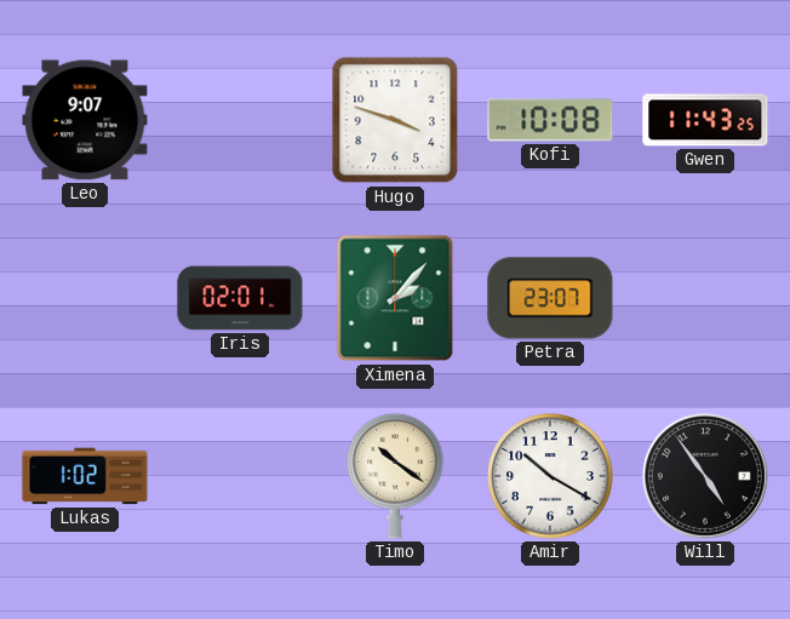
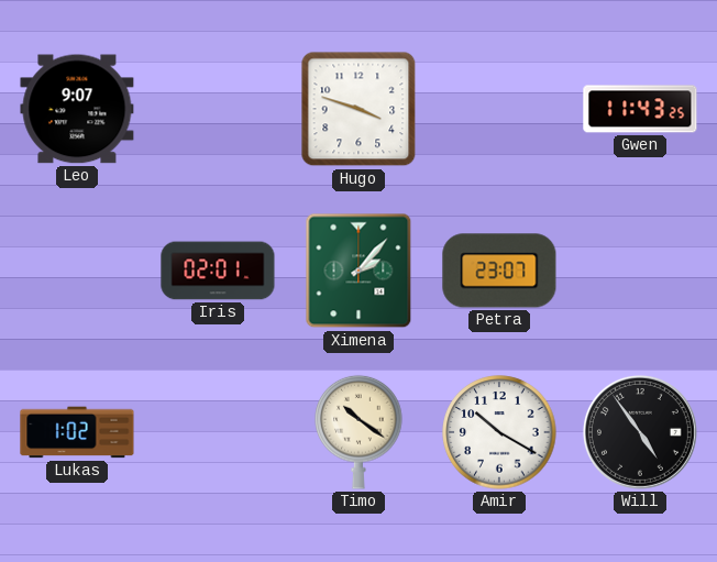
Kofi: 10:08 -> none (550, 120)
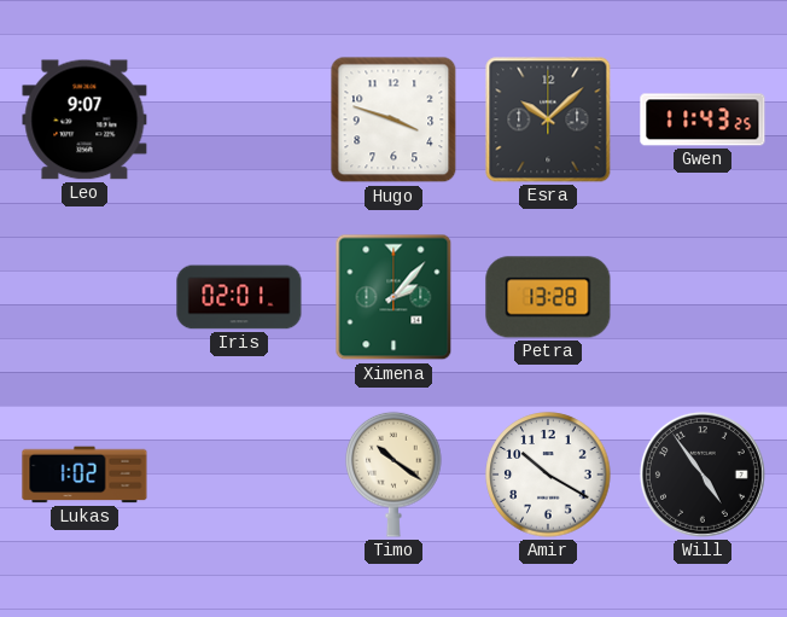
Esra: none -> 10:08 (548, 120)
Petra: 23:07 -> 13:28 (548, 297)
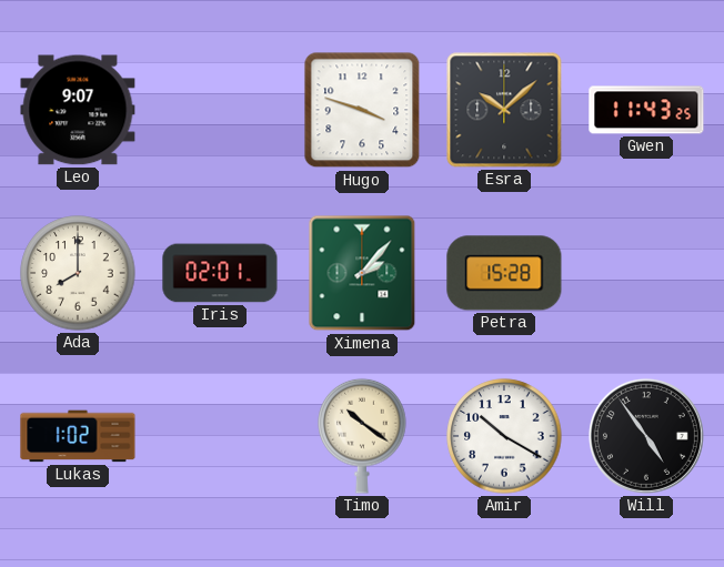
Ada: none -> 8:00 (78, 273)
Petra: 13:28 -> 15:28 (504, 273)
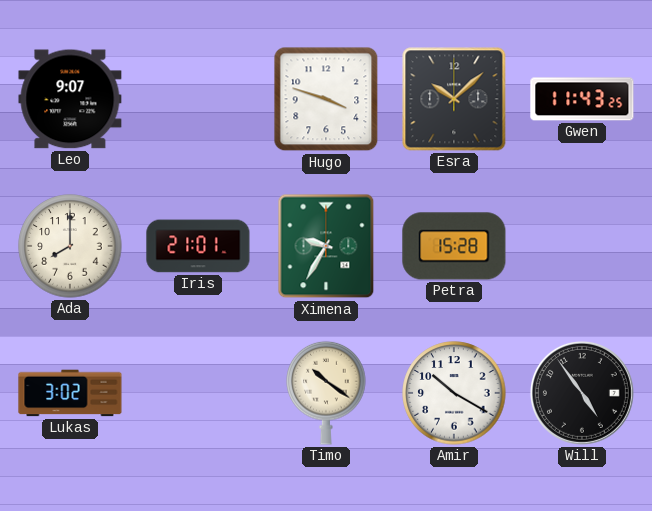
Iris: 02:01 -> 21:01 (198, 246)
Ximena: 2:07 -> 9:35 (326, 246)
Lukas: 1:02 -> 3:02 (70, 393)
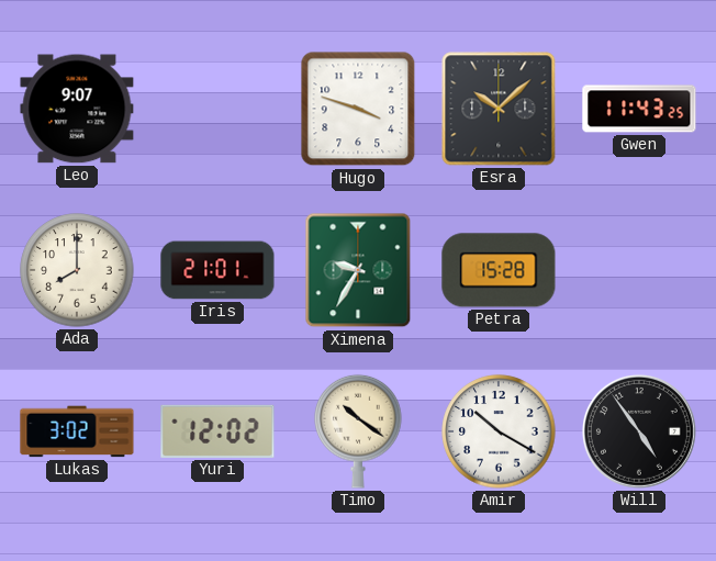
Yuri: none -> 12:02 (217, 431)
